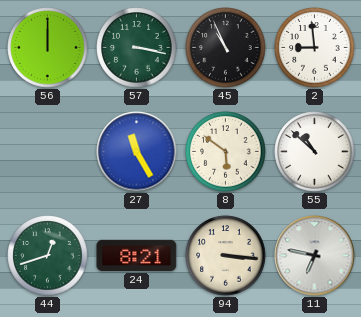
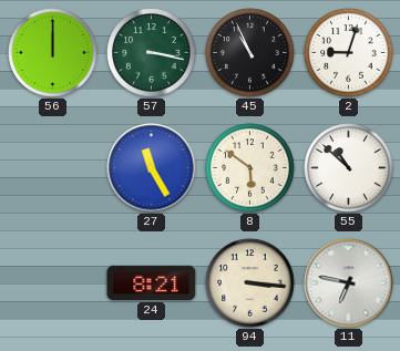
2: 8:59 -> 9:03 (349, 53)
44: 12:42 -> none (48, 256)
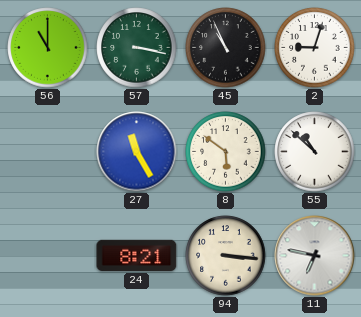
56: 12:00 -> 11:00 (48, 48)
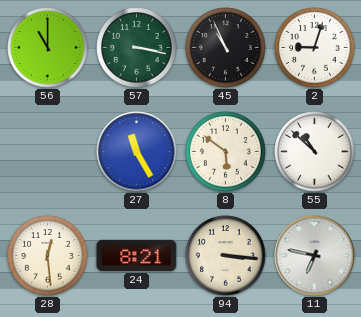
28: none -> 12:29 (48, 256)
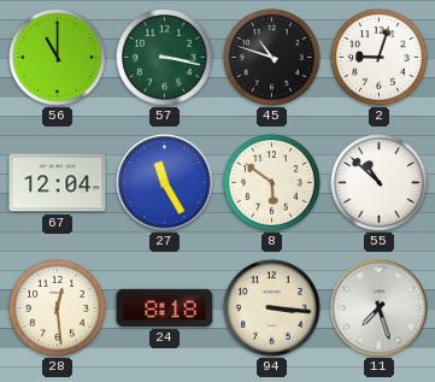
45: 10:56 -> 10:48 (272, 58)
67: none -> 12:04 (58, 183)
24: 8:21 -> 8:18 (165, 307)
11: 6:47 -> 7:27 (380, 308)
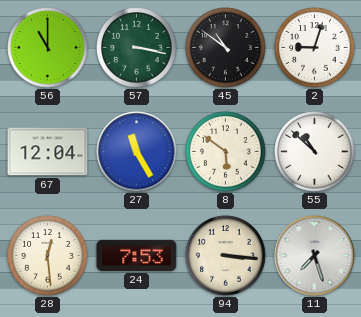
45: 10:48 -> 10:51 (226, 48)
24: 8:18 -> 7:53 (137, 255)
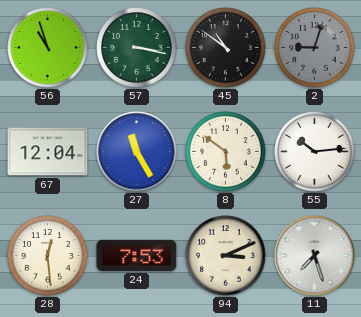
56: 11:00 -> 10:57 (48, 48)
2 dial: white -> grey (315, 48)
55: 10:52 -> 10:14 (315, 152)
94: 3:16 -> 3:11 (226, 256)
